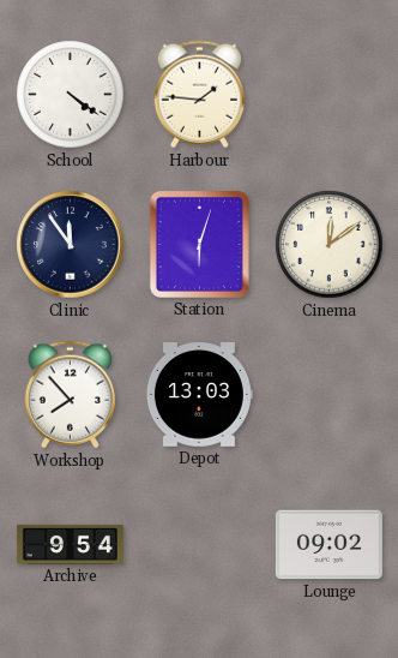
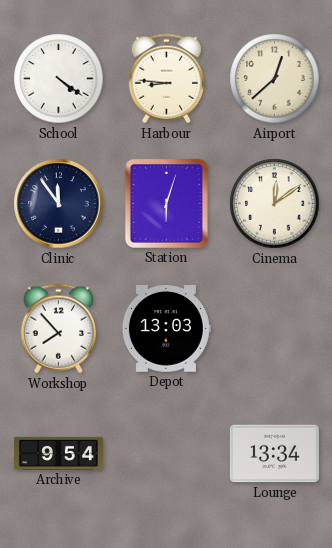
Harbour: 1:46 -> 8:46 (166, 79)
Airport: none -> 12:38 (275, 79)
Lounge: 09:02 -> 13:34 (274, 454)
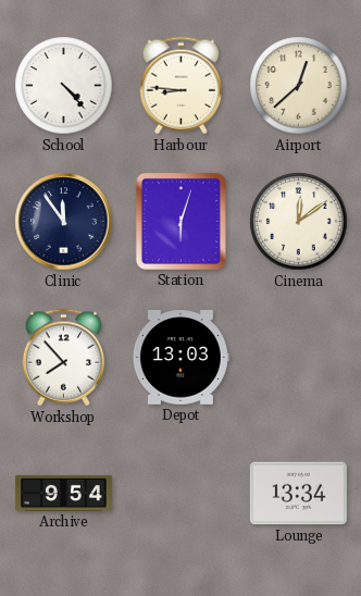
School: 4:21 -> 4:23 (64, 86)
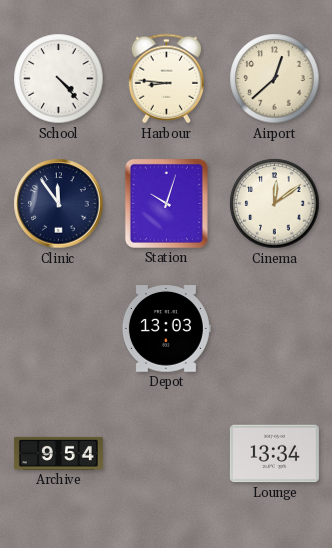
Station: 6:03 -> 10:03 (166, 203)
Workshop: 7:53 -> none (63, 358)
